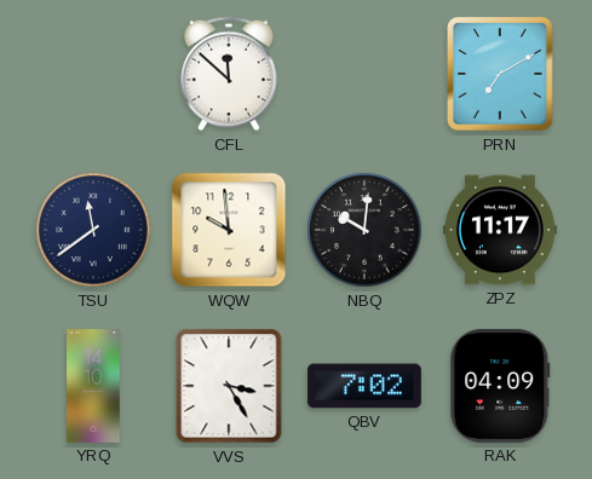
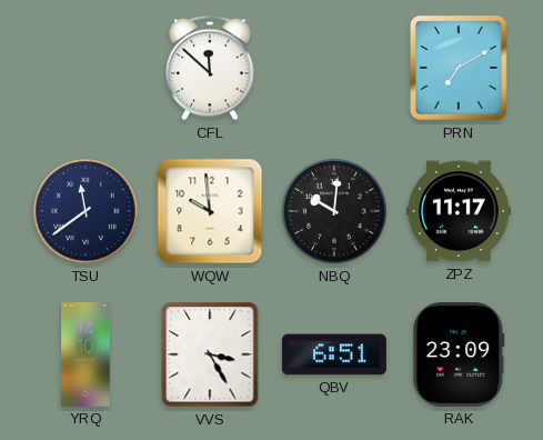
QBV: 7:02 -> 6:51 (335, 354)
RAK: 04:09 -> 23:09 (459, 354)
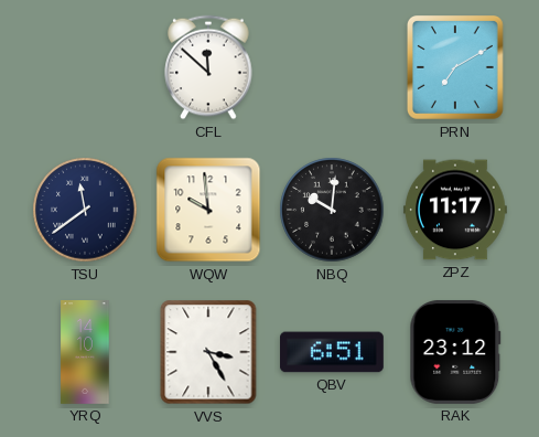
RAK: 23:09 -> 23:12 (455, 352)
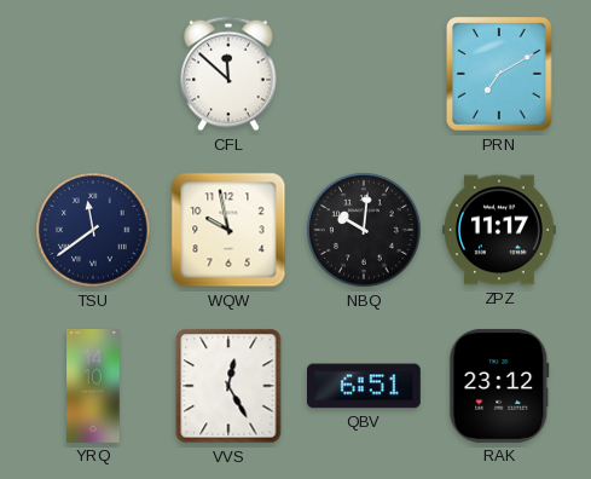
WQW: 9:59 -> 9:58 (228, 230)
VVS: 3:25 -> 12:25 (228, 386)
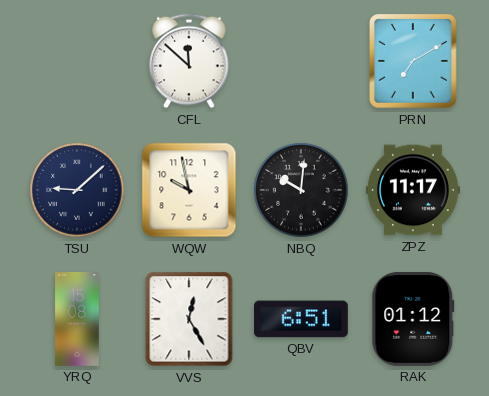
TSU: 11:39 -> 9:08 (77, 190)
YRQ: 14:10 -> 15:08 (77, 320)
RAK: 23:12 -> 01:12 (413, 319)
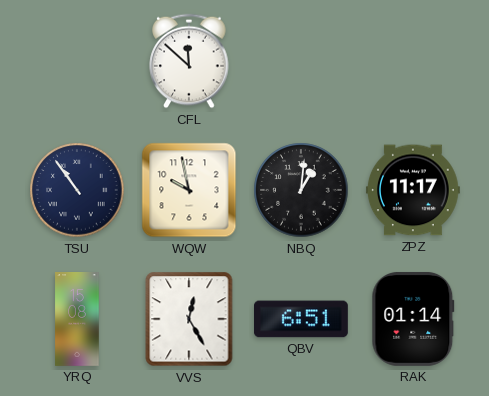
PRN: 7:10 -> none (413, 62)
TSU: 9:08 -> 10:54 (77, 190)
NBQ: 10:01 -> 1:01 (301, 190)
RAK: 01:12 -> 01:14 (413, 319)
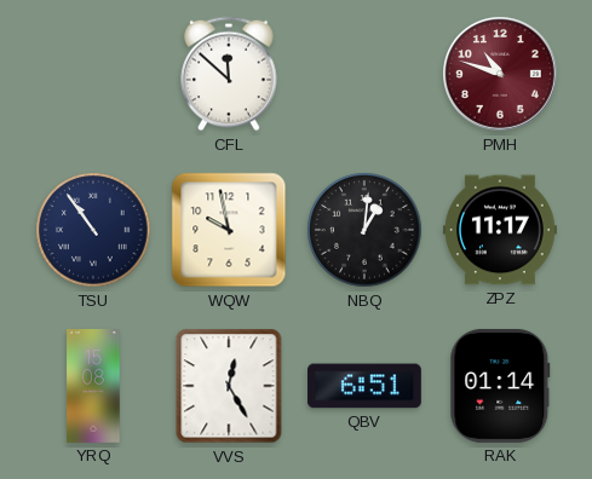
PMH: none -> 10:48 (501, 75)
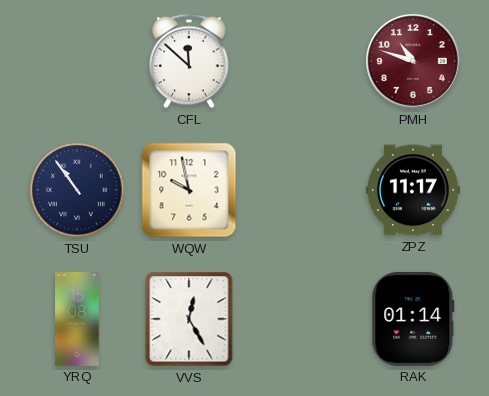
NBQ: 1:01 -> none (364, 230)
QBV: 6:51 -> none (366, 386)
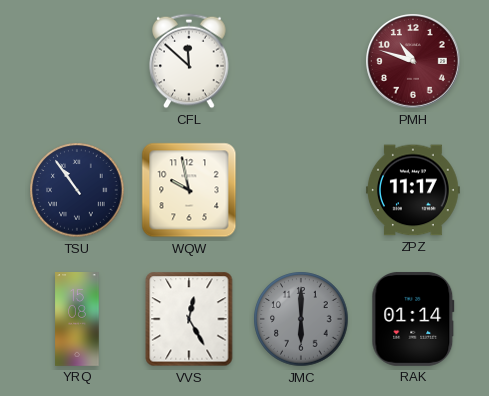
JMC: none -> 6:00 (301, 319)
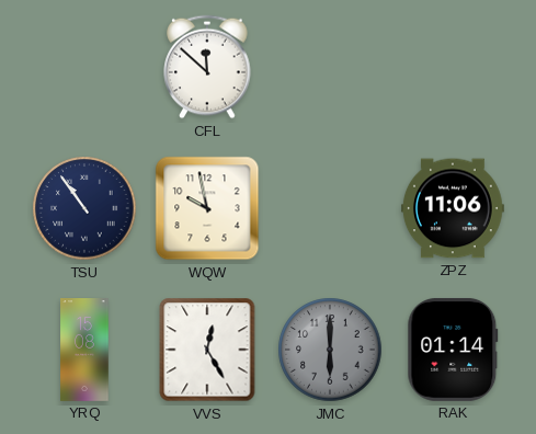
PMH: 10:48 -> none (414, 62)
ZPZ: 11:17 -> 11:06 (453, 208)
